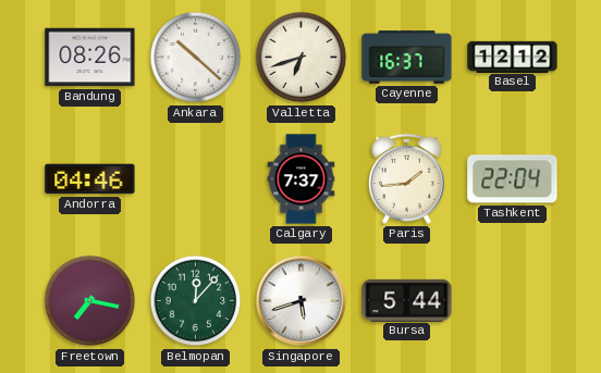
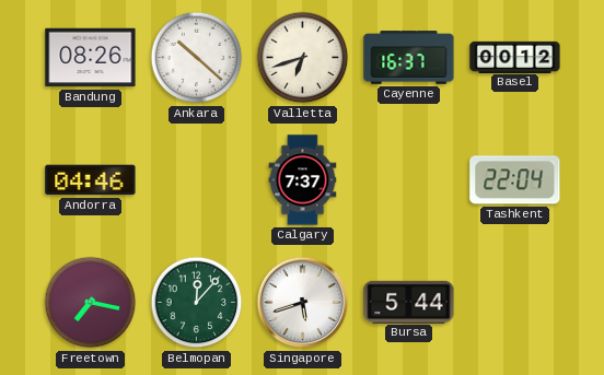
Basel: 12:12 -> 00:12 (515, 57)
Paris: 1:44 -> none (406, 178)
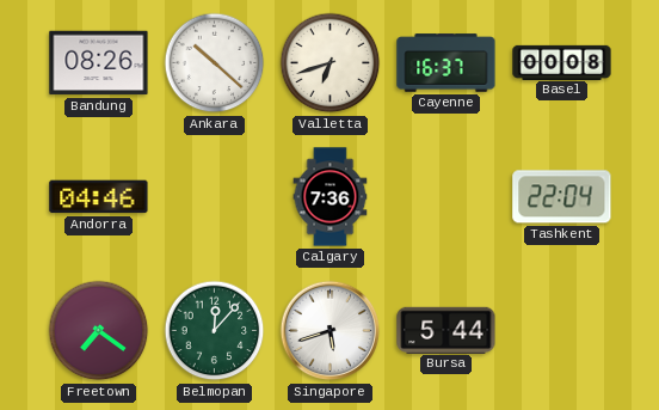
Basel: 00:12 -> 00:08 (562, 62)
Calgary: 7:37 -> 7:36 (331, 197)
Freetown: 7:17 -> 7:21 (99, 331)
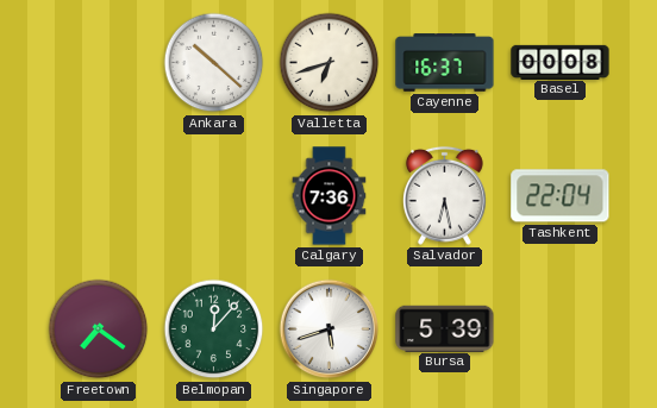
Bandung: 08:26 -> none (99, 63)
Andorra: 04:46 -> none (99, 197)
Salvador: none -> 6:28 (444, 195)
Bursa: 5:44 -> 5:39 (445, 328)
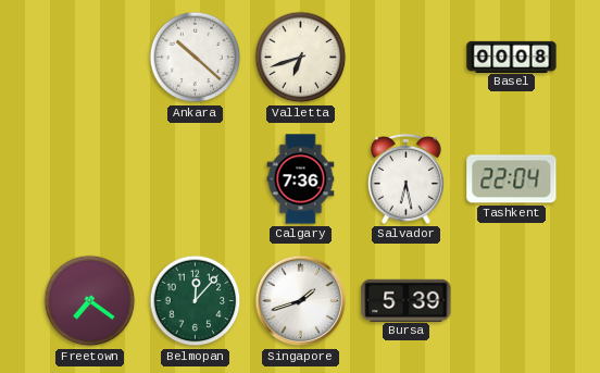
Cayenne: 16:37 -> none (445, 63)
Singapore: 5:42 -> 1:42 (301, 301)
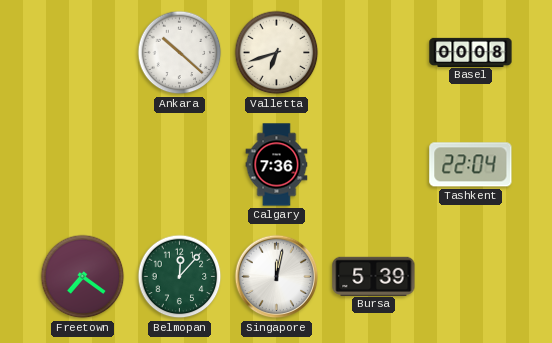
Salvador: 6:28 -> none (405, 178)
Singapore: 1:42 -> 12:02 (277, 277)
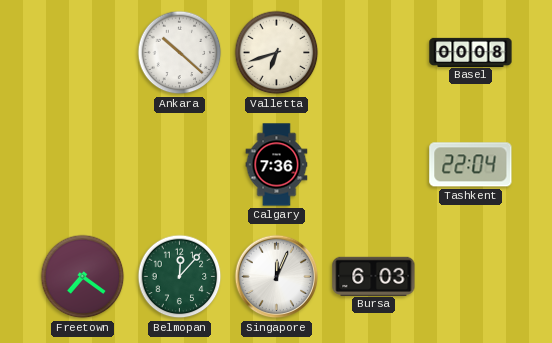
Singapore: 12:02 -> 12:04 (277, 277)
Bursa: 5:39 -> 6:03 (374, 276)
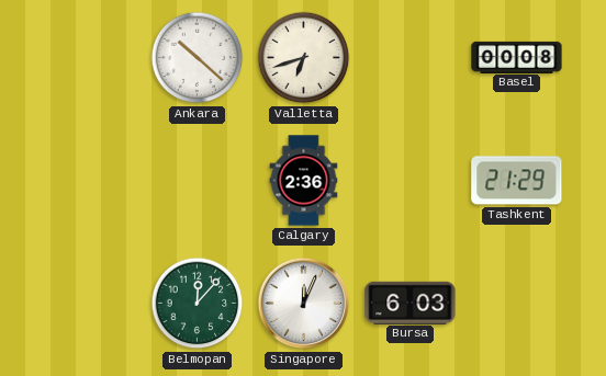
Calgary: 7:36 -> 2:36 (304, 181)
Tashkent: 22:04 -> 21:29 (517, 181)
Freetown: 7:21 -> none (83, 277)
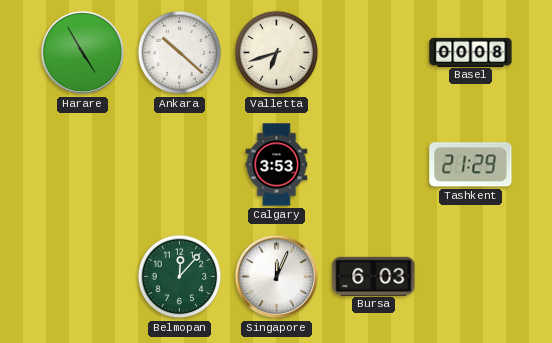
Harare: none -> 4:55 (83, 53)
Calgary: 2:36 -> 3:53 (277, 165)
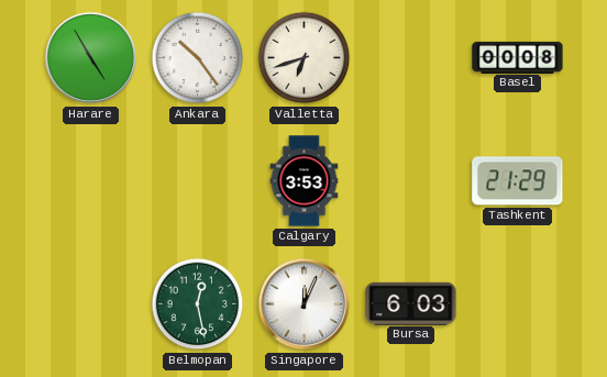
Ankara: 10:22 -> 10:24 (198, 58)
Belmopan: 12:07 -> 12:28 (198, 304)
